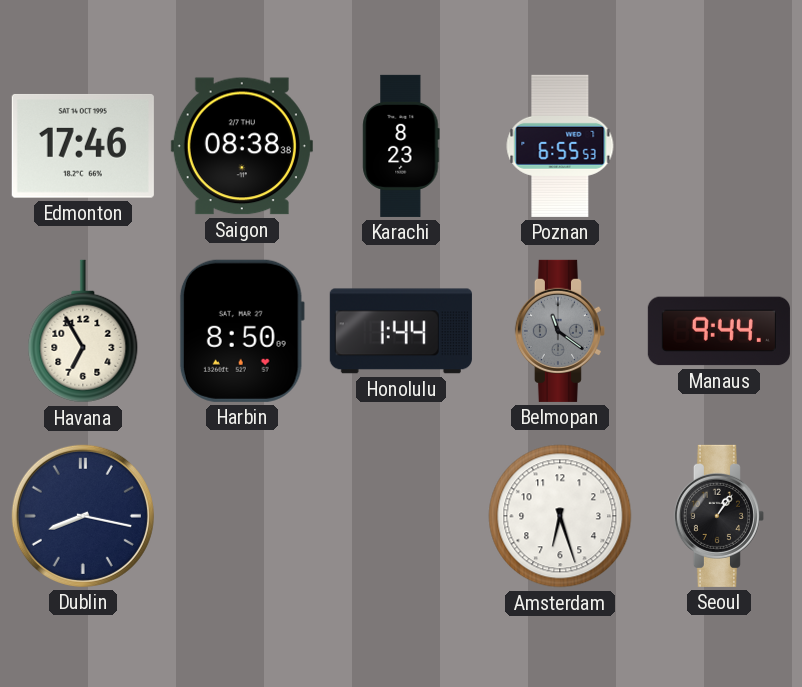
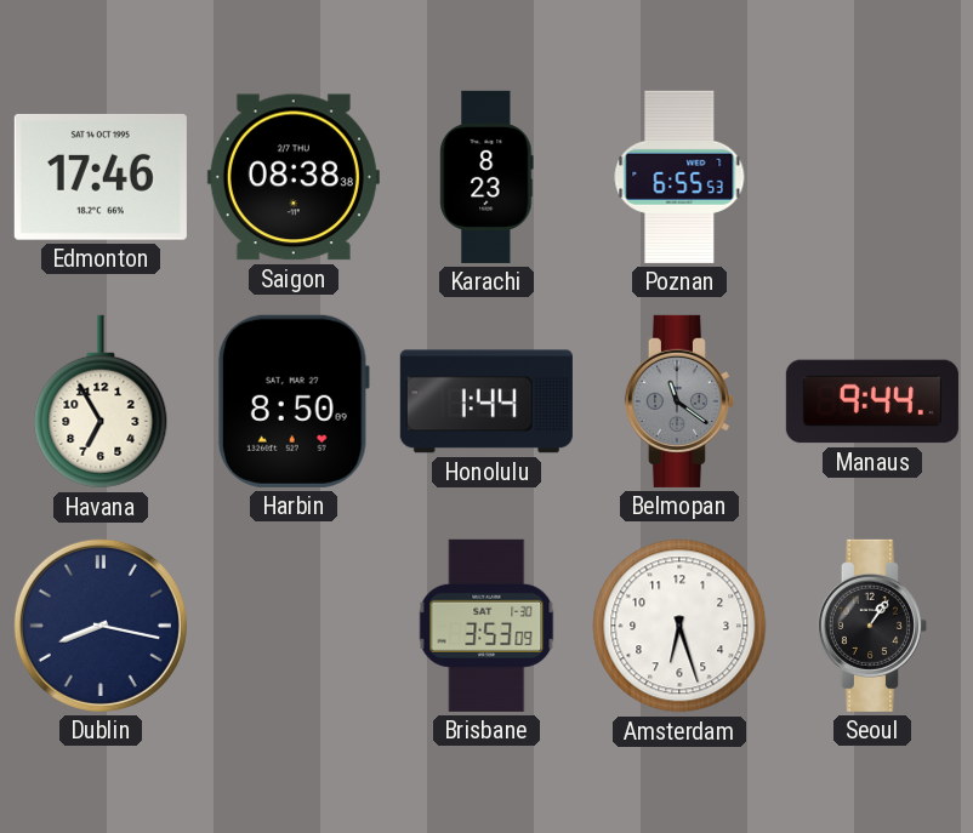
Brisbane: none -> 3:53 (486, 626)
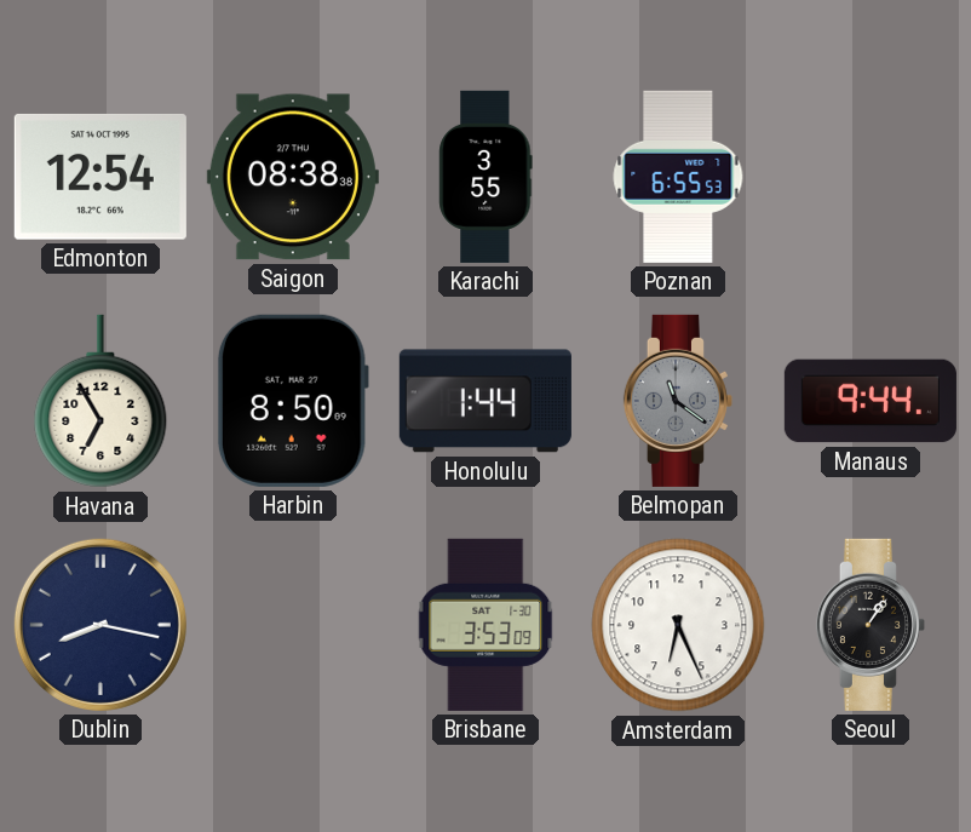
Edmonton: 17:46 -> 12:54 (100, 177)
Karachi: 8:23 -> 3:55 (485, 177)
Amsterdam: 6:27 -> 6:26 (678, 625)
